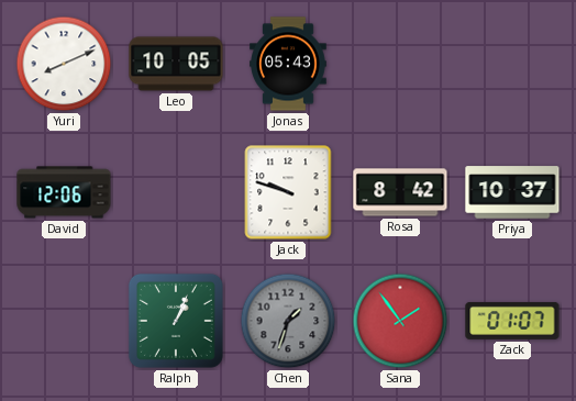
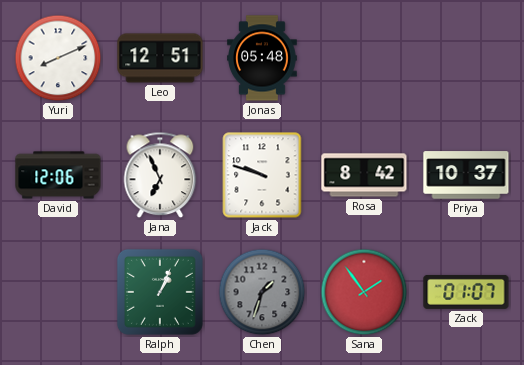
Leo: 10:05 -> 12:51 (160, 58)
Jonas: 05:43 -> 05:48 (262, 58)
Jana: none -> 6:56 (160, 175)
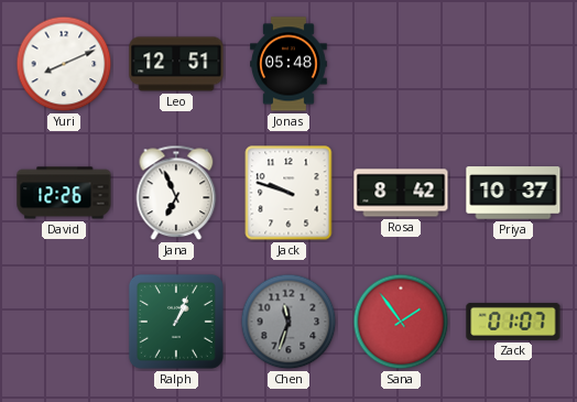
David: 12:06 -> 12:26 (64, 193)
Chen: 1:33 -> 11:33 (288, 322)
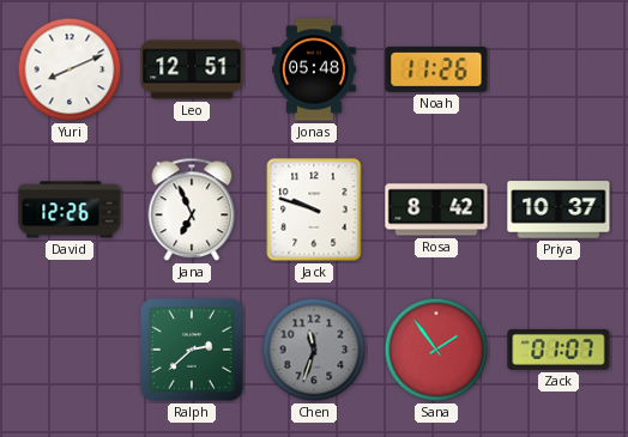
Noah: none -> 11:26 (436, 69)
Ralph: 1:04 -> 2:38 (192, 350)
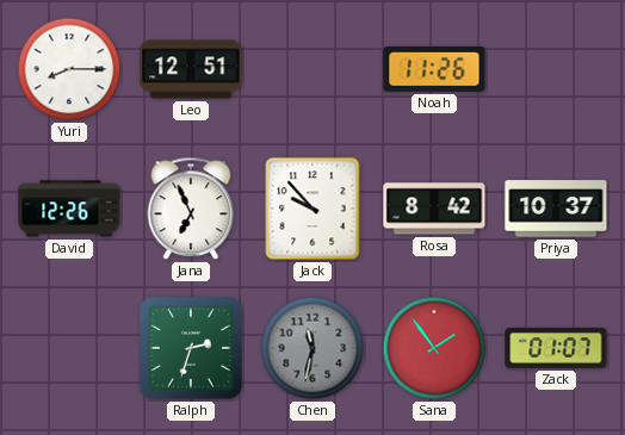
Yuri: 8:11 -> 8:15 (69, 69)
Jonas: 05:48 -> none (314, 69)
Jack: 9:48 -> 9:53 (312, 209)
Ralph: 2:38 -> 2:33 (191, 348)
Chen: 11:33 -> 11:32 (312, 348)
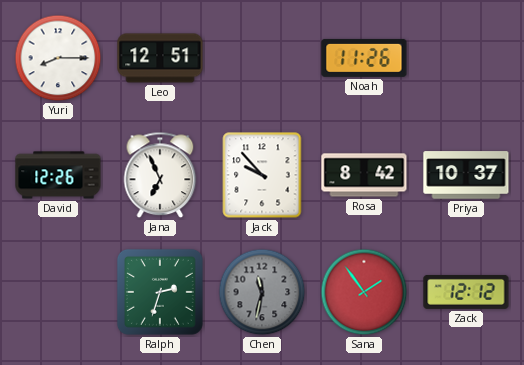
Zack: 01:07 -> 12:12 (466, 292)
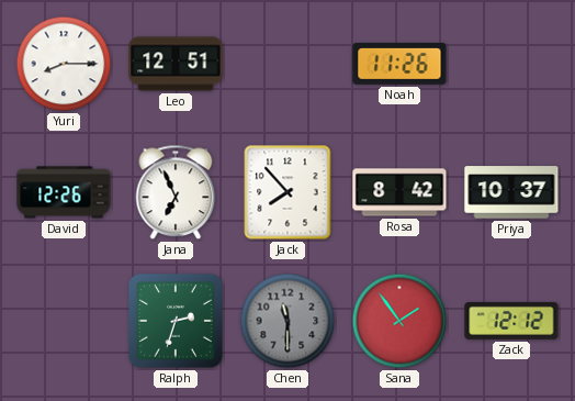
Jack: 9:53 -> 7:53 (287, 192)
Chen: 11:32 -> 11:30 (287, 321)
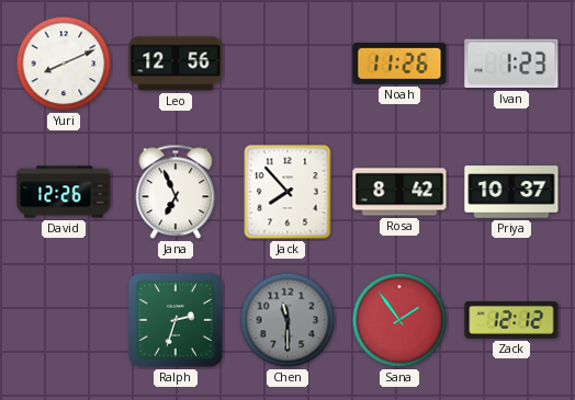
Yuri: 8:15 -> 8:11 (64, 64)
Leo: 12:51 -> 12:56 (176, 64)
Ivan: none -> 1:23 (511, 64)
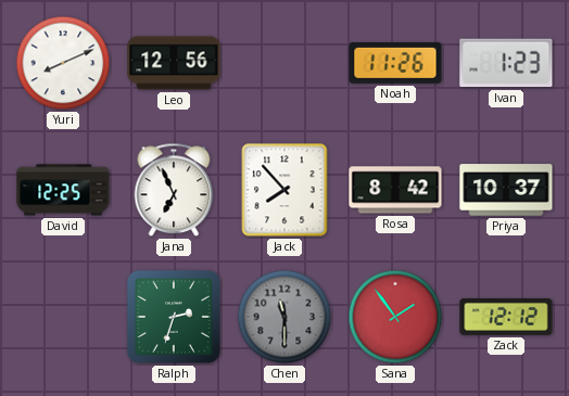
David: 12:26 -> 12:25 (63, 190)
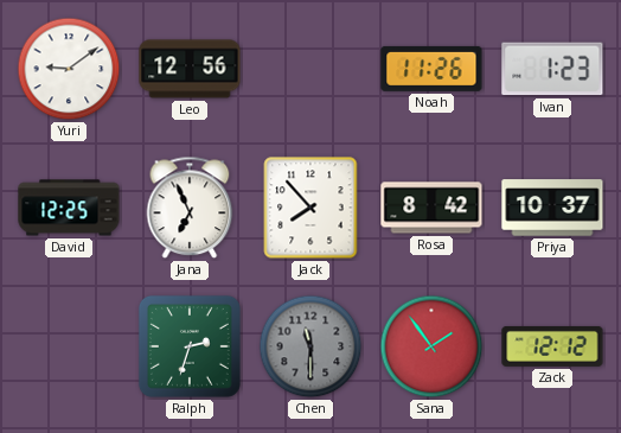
Yuri: 8:11 -> 9:09 (69, 69)
